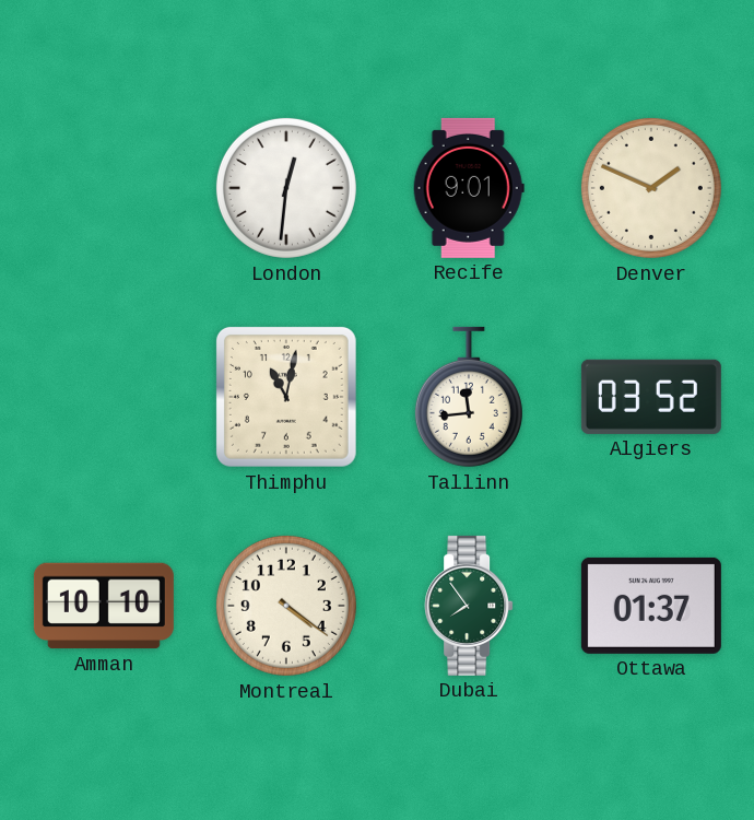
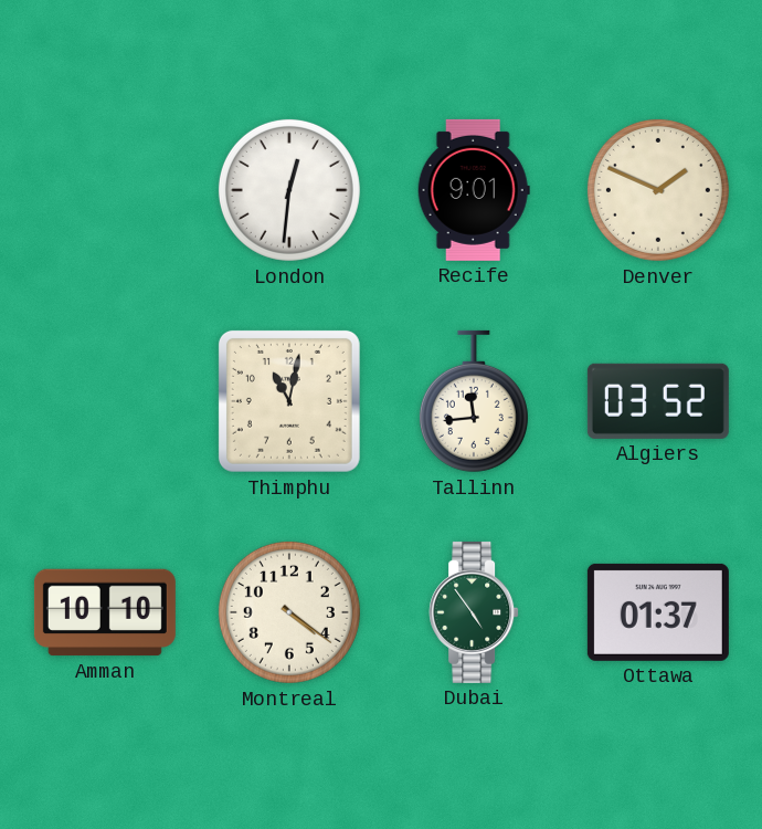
Dubai: 7:54 -> 4:54 (474, 612)
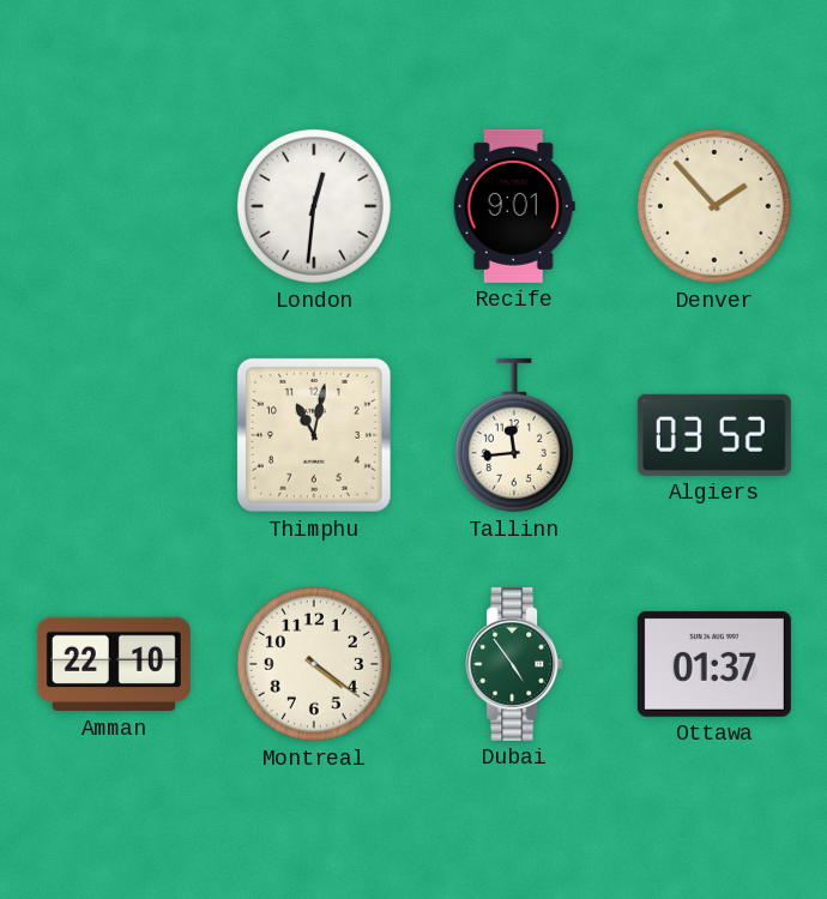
Denver: 1:49 -> 1:53 (714, 206)
Amman: 10:10 -> 22:10 (114, 664)
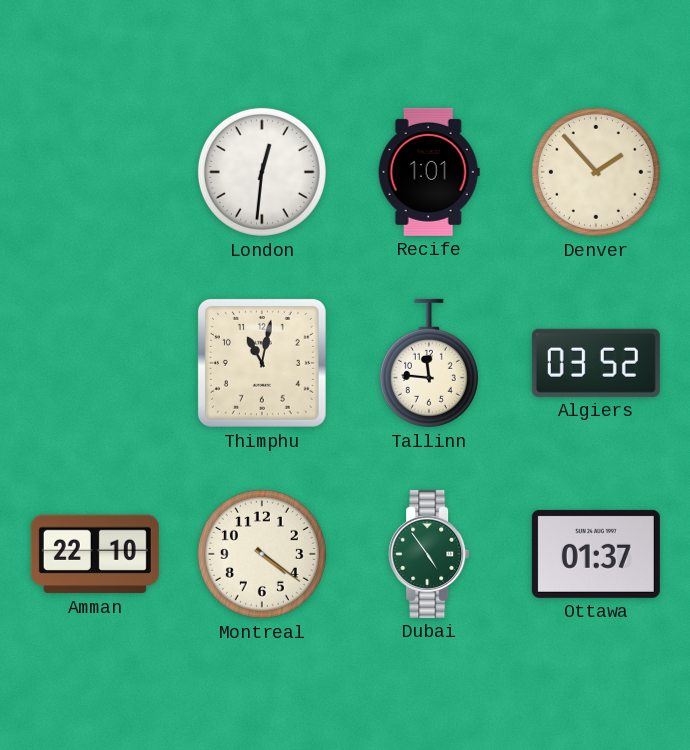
Recife: 9:01 -> 1:01 (429, 172)
Tallinn: 11:44 -> 11:46 (429, 363)
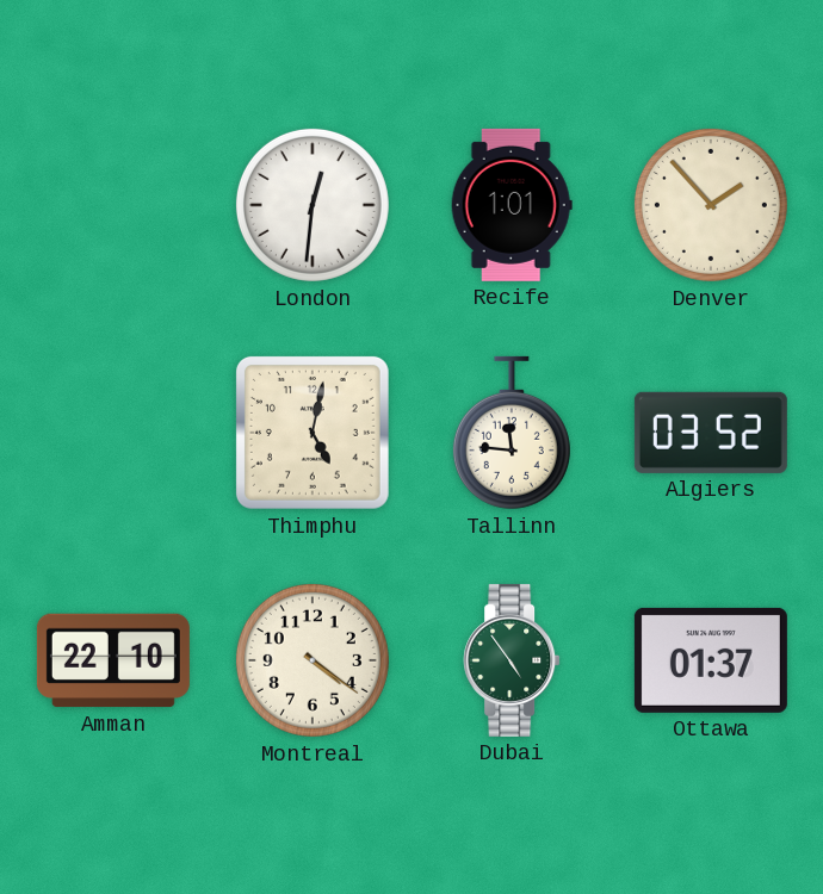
Thimphu: 11:02 -> 5:02 (313, 433)
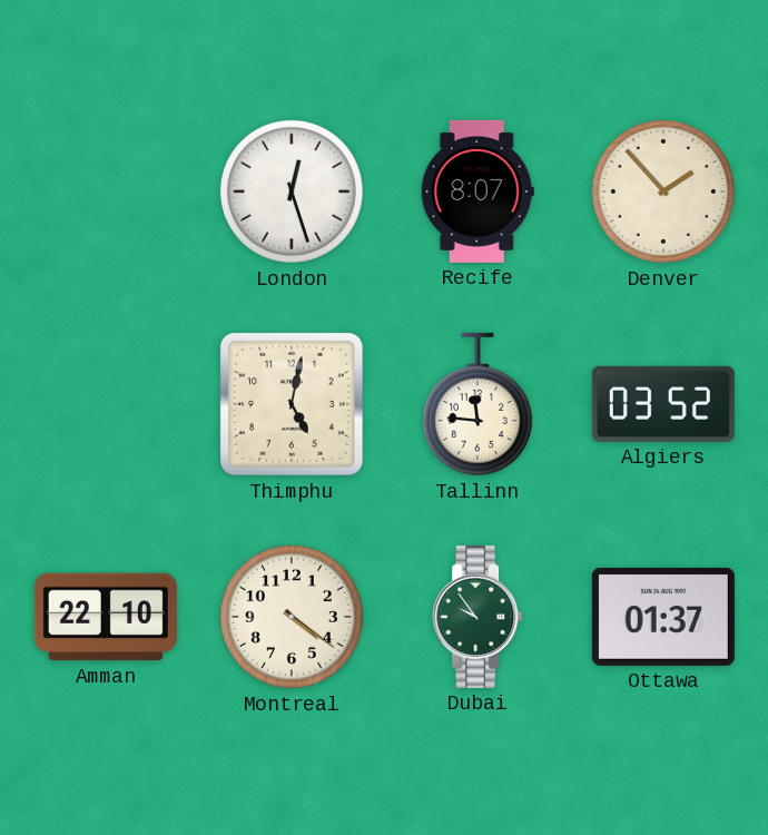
London: 12:31 -> 12:27 (292, 191)
Recife: 1:01 -> 8:07 (477, 191)
Dubai: 4:54 -> 9:54 (477, 617)
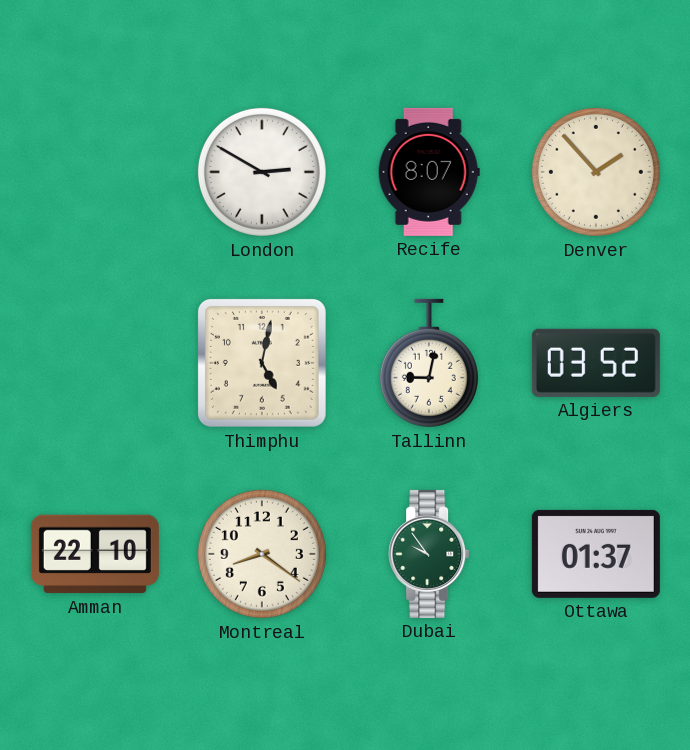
London: 12:27 -> 2:50 (262, 172)
Tallinn: 11:46 -> 9:02 (429, 363)
Montreal: 4:21 -> 8:21 (262, 554)
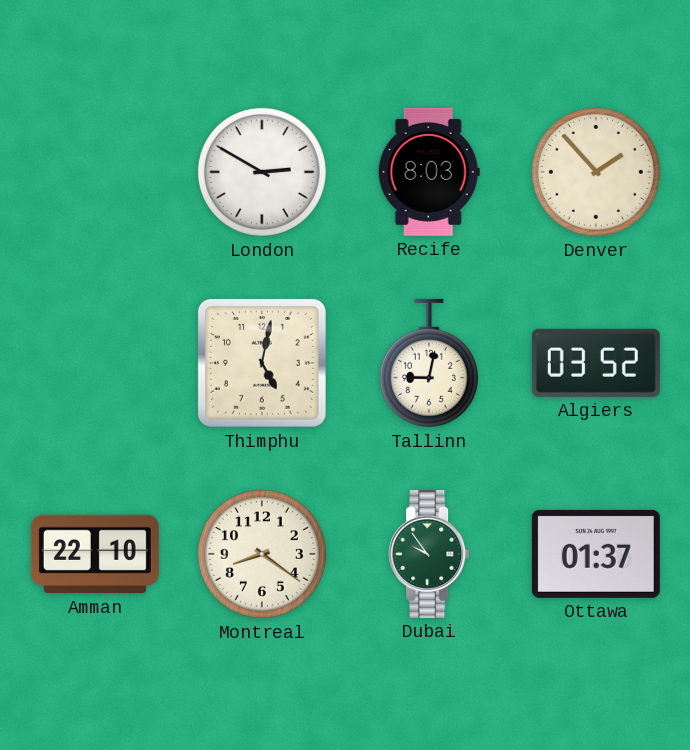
Recife: 8:07 -> 8:03 (429, 172)
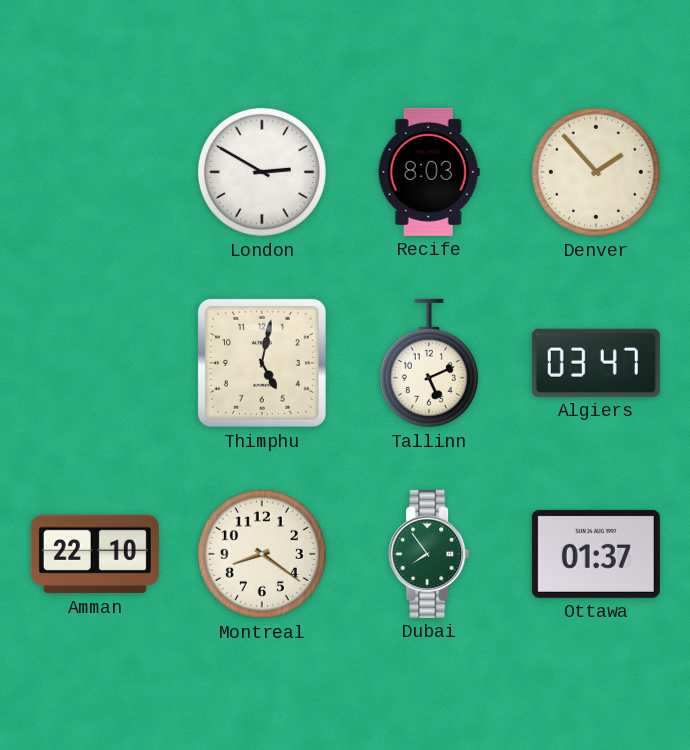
Tallinn: 9:02 -> 5:11 (429, 363)
Algiers: 03:52 -> 03:47 (596, 363)
Dubai: 9:54 -> 7:54 (429, 554)
